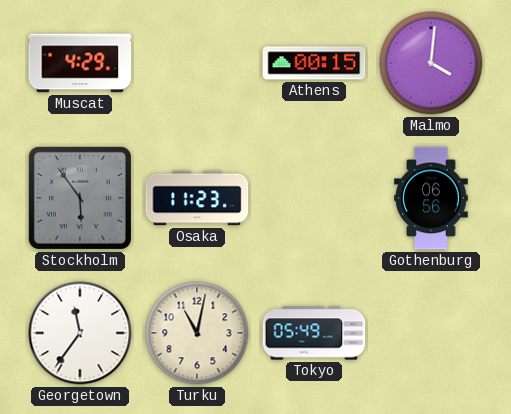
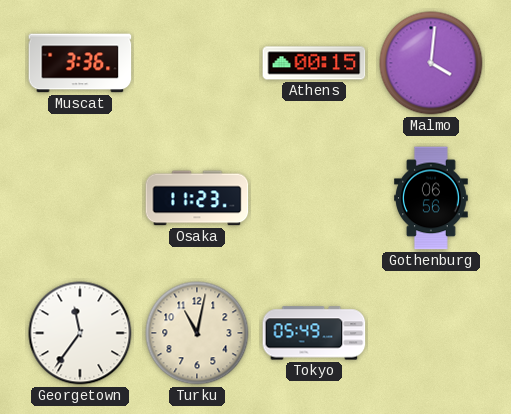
Muscat: 4:29 -> 3:36 (80, 63)
Stockholm: 5:54 -> none (80, 198)
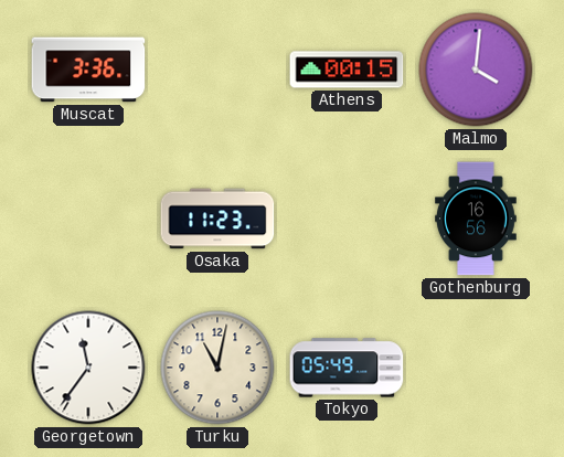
Gothenburg: 06:56 -> 16:56 (477, 219)
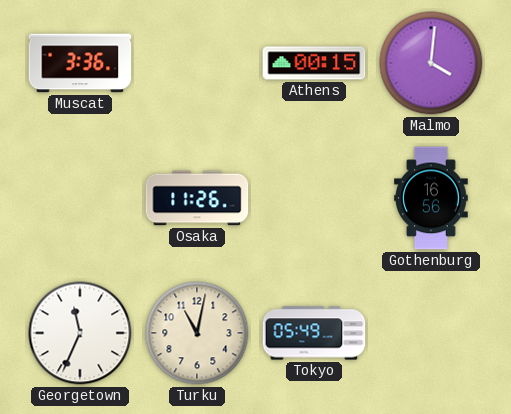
Osaka: 11:23 -> 11:26 (197, 198)
Georgetown: 11:36 -> 11:34 (80, 333)
